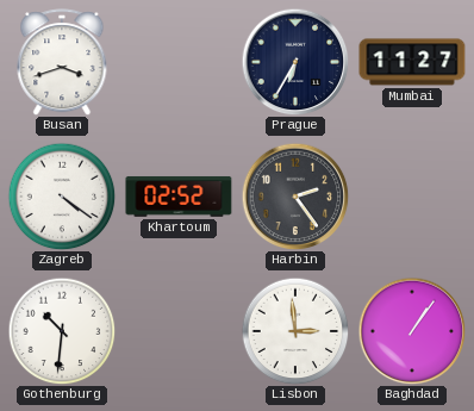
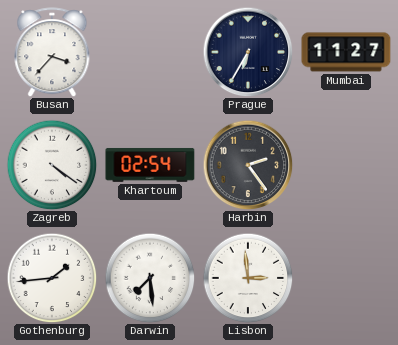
Busan: 3:42 -> 3:37 (52, 52)
Khartoum: 02:52 -> 02:54 (150, 165)
Gothenburg: 10:31 -> 1:44 (52, 278)
Darwin: none -> 7:29 (150, 278)
Baghdad: 1:06 -> none (412, 331)
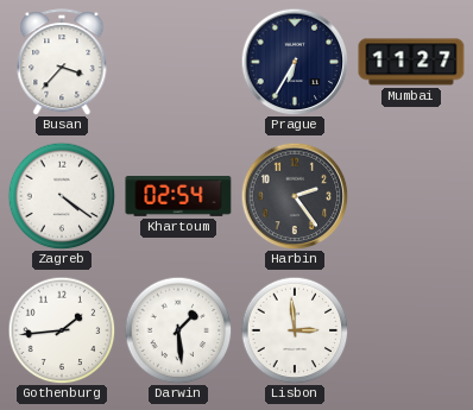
Darwin: 7:29 -> 1:29 (178, 330)
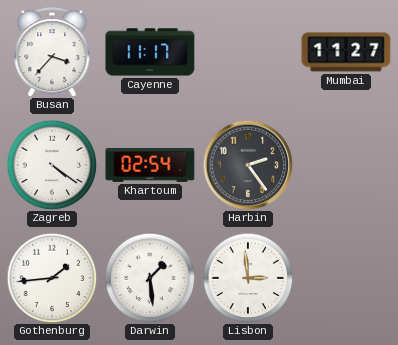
Cayenne: none -> 11:17 (150, 52)
Prague: 6:35 -> none (295, 62)
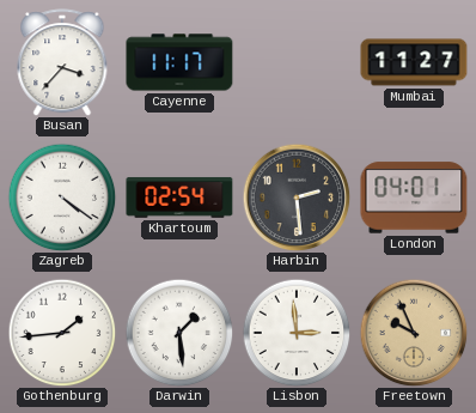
Harbin: 2:24 -> 2:29 (297, 198)
London: none -> 04:01 (414, 198)
Freetown: none -> 9:56 (414, 333)
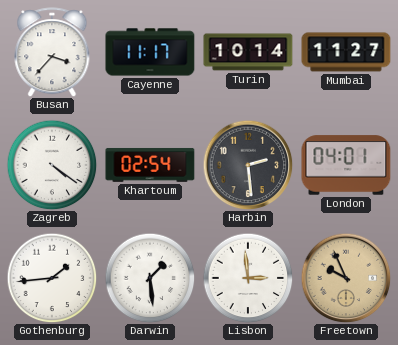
Turin: none -> 10:14 (248, 52)
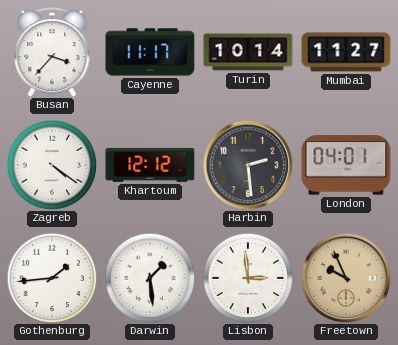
Khartoum: 02:54 -> 12:12 (150, 165)
